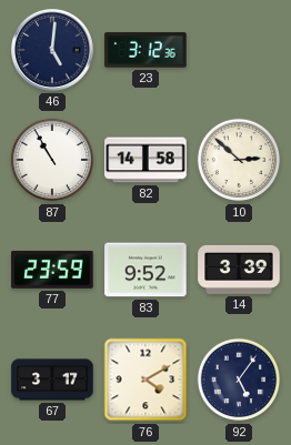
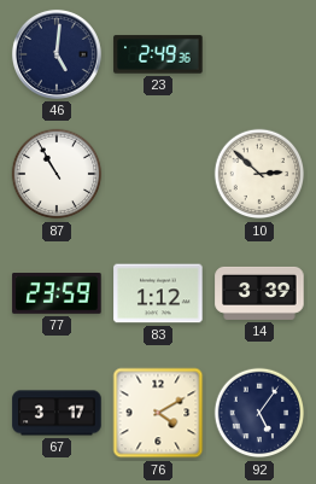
23: 3:12 -> 2:49 (158, 54)
82: 14:58 -> none (145, 160)
83: 9:52 -> 1:12 (158, 293)
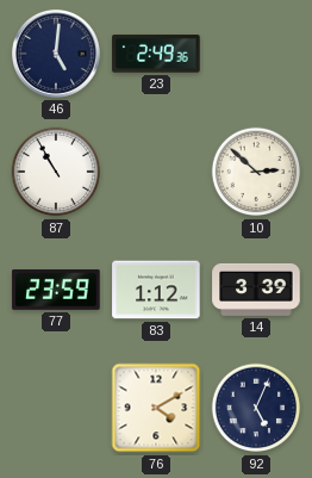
67: 3:17 -> none (57, 413)
92: 5:06 -> 5:04 (256, 408)
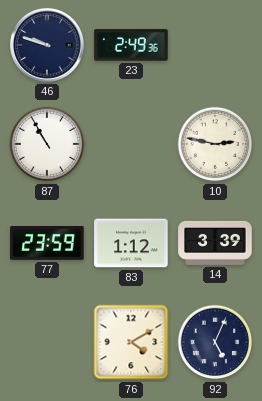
46: 5:01 -> 9:48 (47, 45)
10: 2:52 -> 2:47 (215, 144)
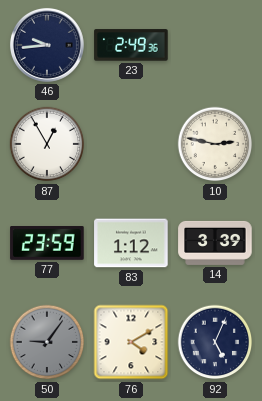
46: 9:48 -> 9:44 (47, 45)
87: 10:55 -> 12:55 (47, 144)
50: none -> 9:06 (47, 342)
